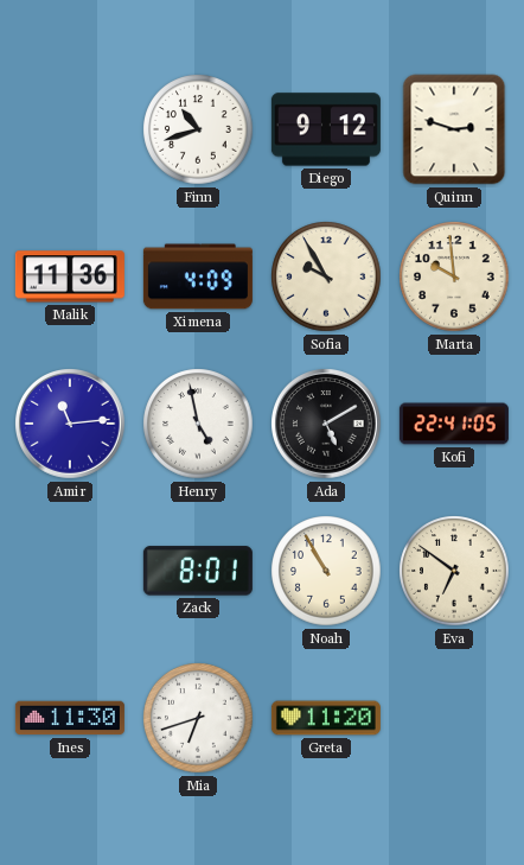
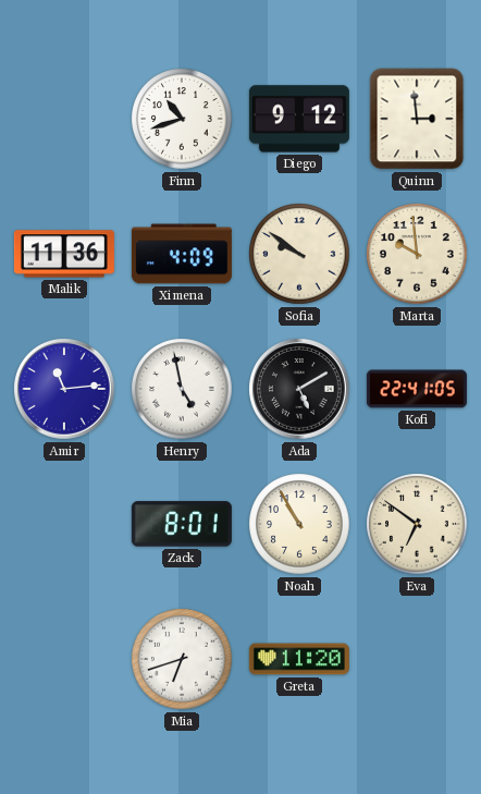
Quinn: 2:48 -> 2:59 (417, 119)
Sofia: 9:55 -> 9:51 (299, 254)
Ines: 11:30 -> none (70, 718)
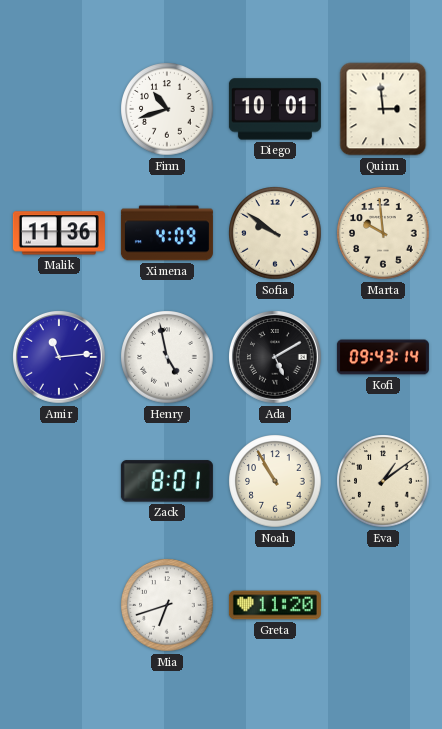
Diego: 9:12 -> 10:01 (275, 109)
Kofi: 22:41 -> 09:43 (383, 357)
Eva: 6:51 -> 1:09 (383, 481)
